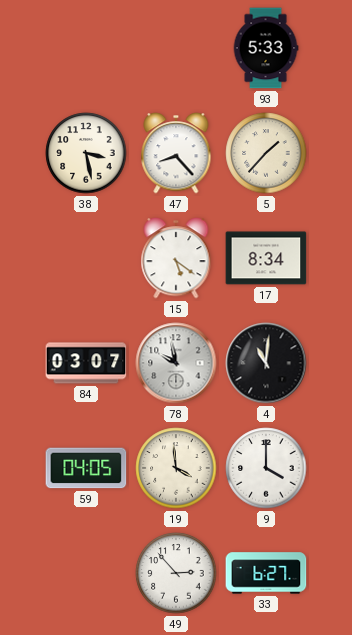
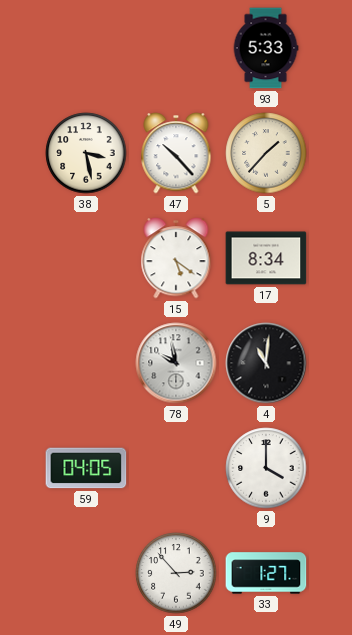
47: 8:23 -> 10:23 (176, 153)
84: 03:07 -> none (86, 363)
19: 3:59 -> none (176, 468)
33: 6:27 -> 1:27 (266, 573)
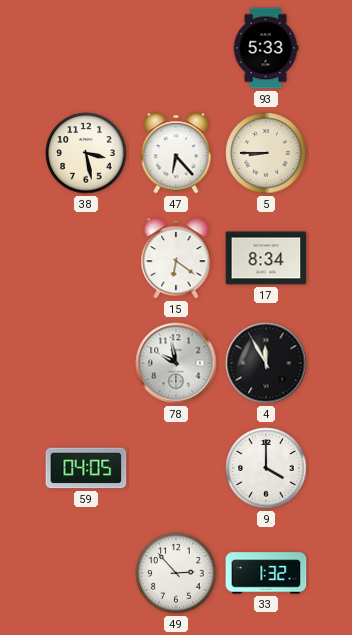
47: 10:23 -> 6:23 (176, 153)
5: 1:37 -> 8:45 (266, 153)
15: 5:21 -> 6:21 (176, 258)
4: 11:01 -> 11:55 (266, 363)
33: 1:27 -> 1:32 (266, 573)
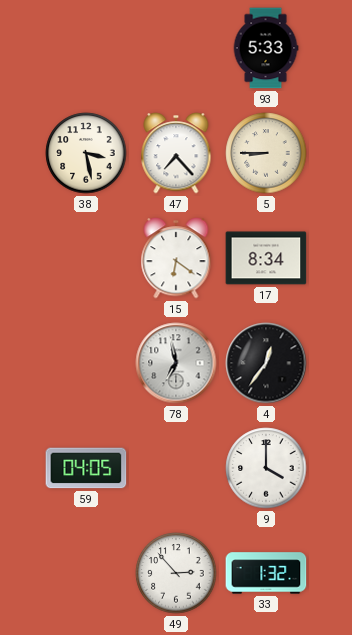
47: 6:23 -> 7:23 (176, 153)
78: 9:58 -> 6:58 (176, 363)
4: 11:55 -> 12:36 (266, 363)
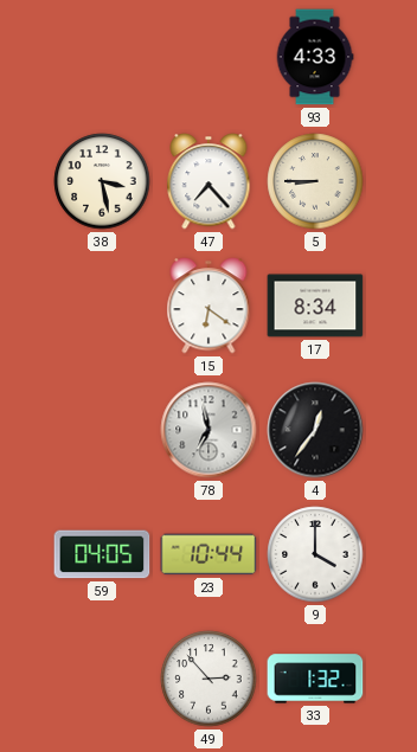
93: 5:33 -> 4:33 (315, 57)
23: none -> 10:44 (208, 554)
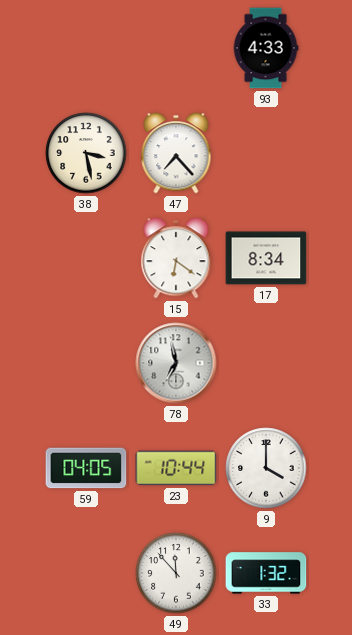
5: 8:45 -> none (315, 181)
4: 12:36 -> none (315, 430)
49: 2:53 -> 11:53 (176, 573)
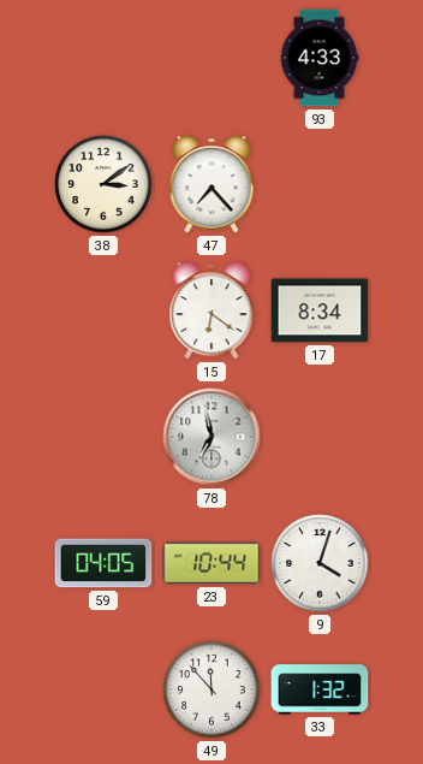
38: 3:28 -> 3:09 (103, 184)
9: 4:00 -> 4:03 (320, 563)
